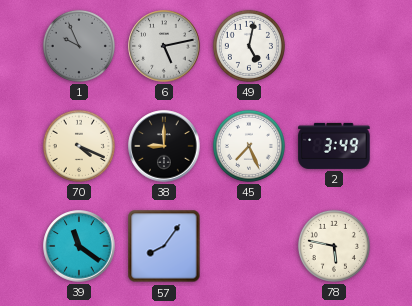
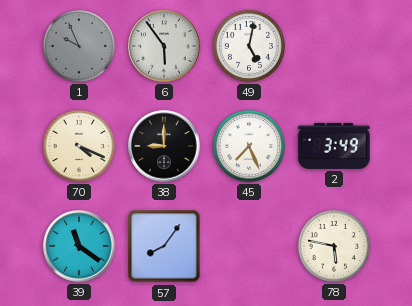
6: 5:13 -> 5:54 (164, 46)
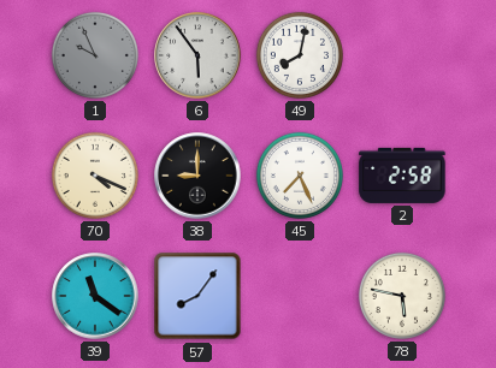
49: 5:02 -> 8:02 (300, 55)
2: 3:49 -> 2:58 (402, 176)
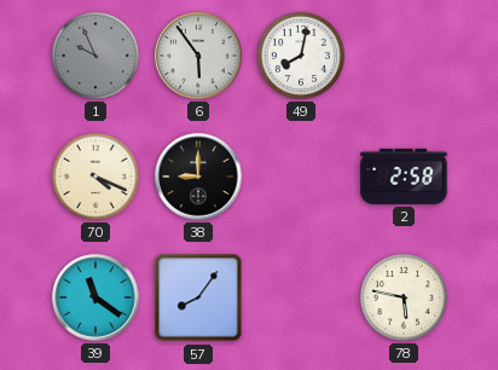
45: 7:26 -> none (300, 176)
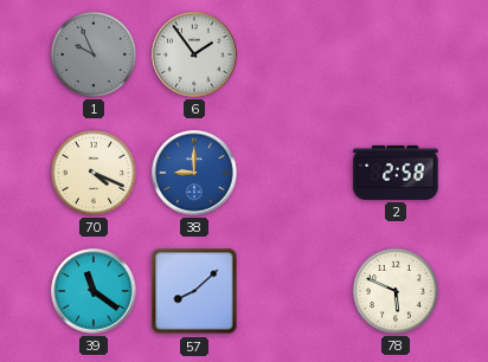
6: 5:54 -> 1:54 (194, 54)
49: 8:02 -> none (301, 56)
38 dial: black -> blue (194, 173)
57: 8:06 -> 8:08 (194, 291)
78: 5:47 -> 5:49 (396, 291)
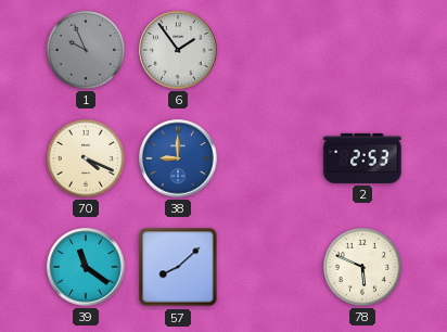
2: 2:58 -> 2:53 (362, 158)
